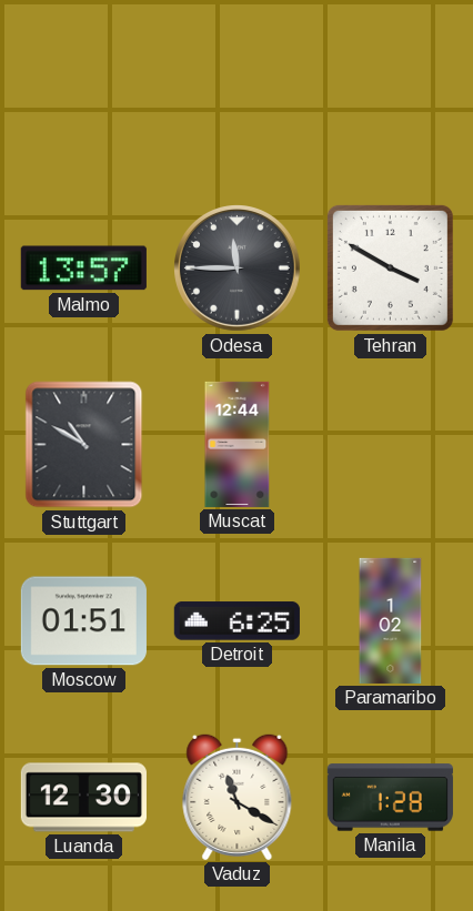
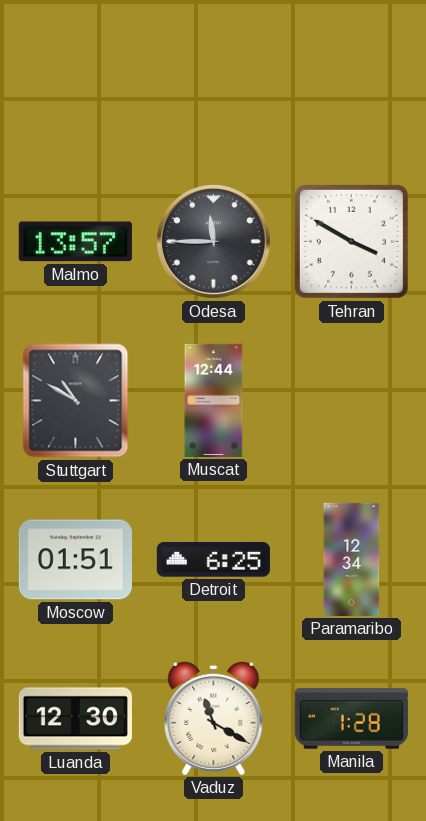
Paramaribo: 1:02 -> 12:34 (352, 559)
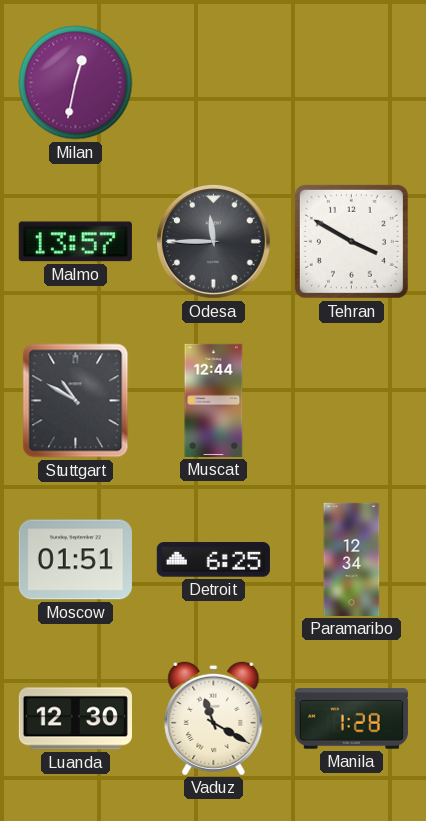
Milan: none -> 12:32 (76, 83)
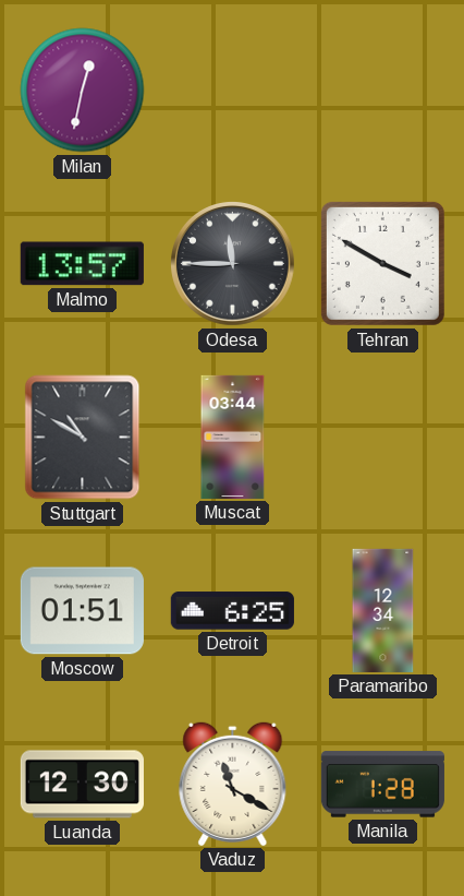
Muscat: 12:44 -> 03:44 (233, 437)
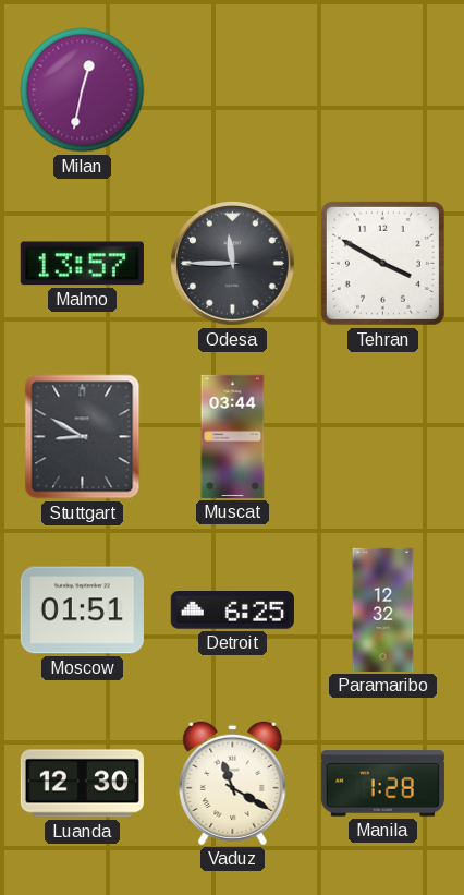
Stuttgart: 10:50 -> 8:50 (83, 437)
Paramaribo: 12:34 -> 12:32 (383, 609)
